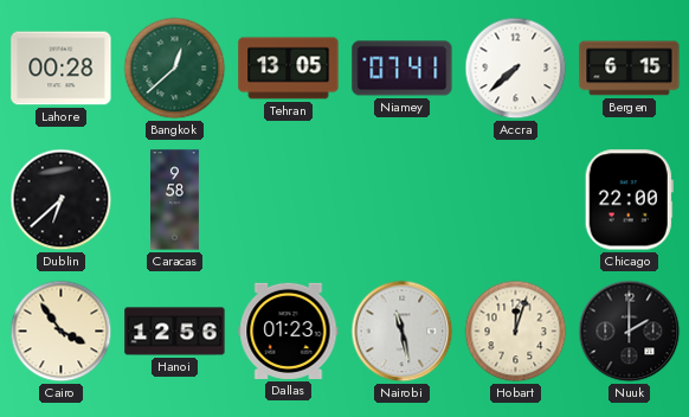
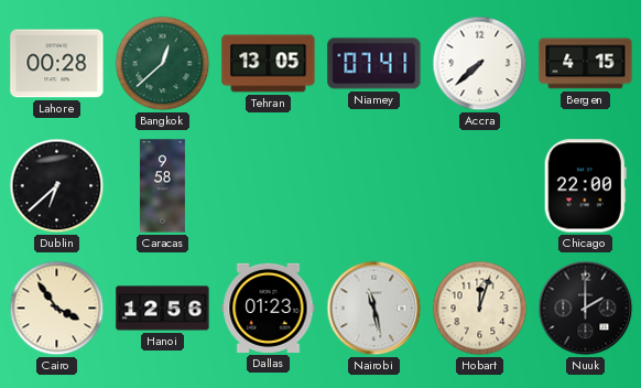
Bergen: 6:15 -> 4:15 (586, 64)
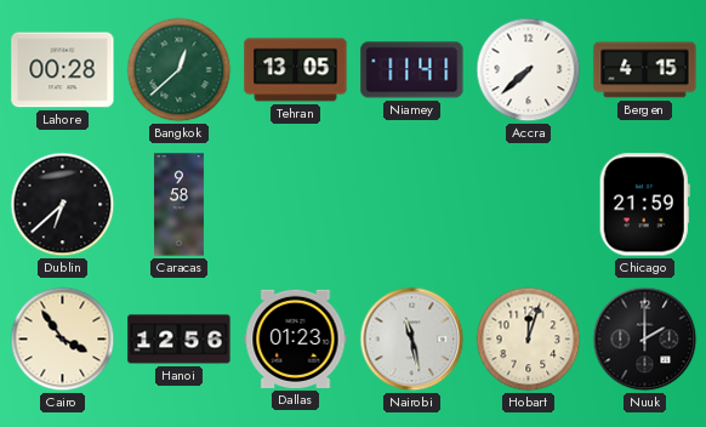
Niamey: 07:41 -> 11:41 (412, 70)
Chicago: 22:00 -> 21:59 (644, 205)
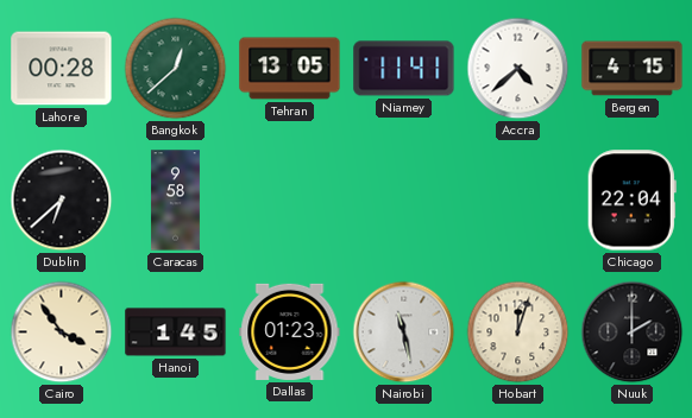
Accra: 7:38 -> 4:38 (518, 69)
Chicago: 21:59 -> 22:04 (631, 201)
Hanoi: 12:56 -> 1:45 (176, 332)
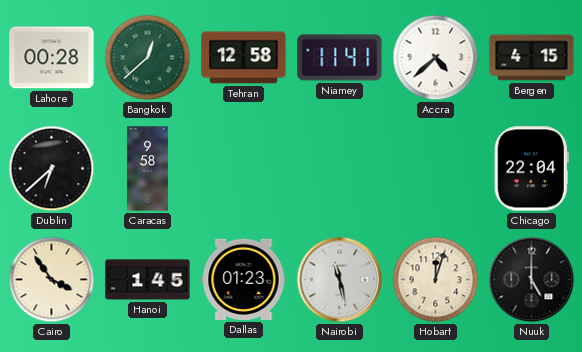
Tehran: 13:05 -> 12:58 (244, 58)
Nuuk: 2:00 -> 5:00 (532, 280)
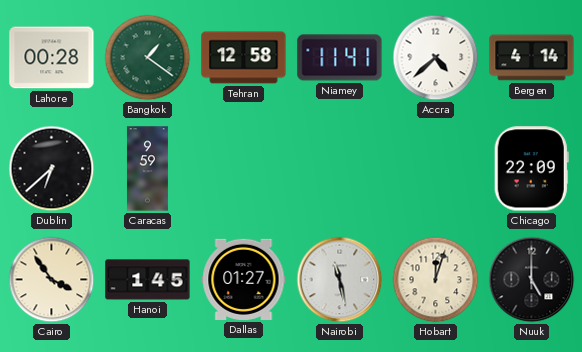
Bangkok: 12:38 -> 1:21 (148, 58)
Bergen: 4:15 -> 4:14 (532, 58)
Caracas: 9:58 -> 9:59 (147, 169)
Chicago: 22:04 -> 22:09 (531, 169)
Dallas: 01:23 -> 01:27 (244, 279)
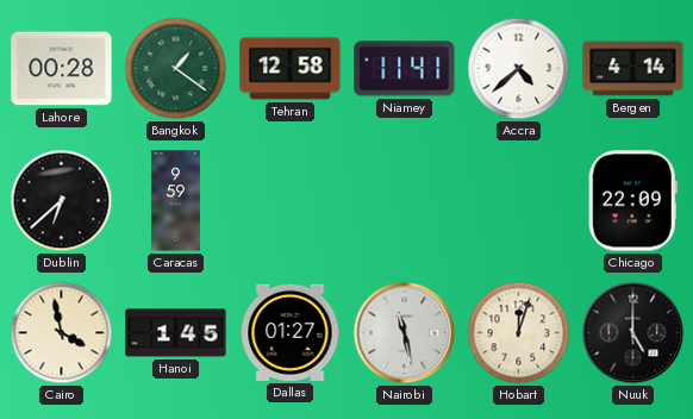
Cairo: 3:54 -> 3:58 (62, 333)
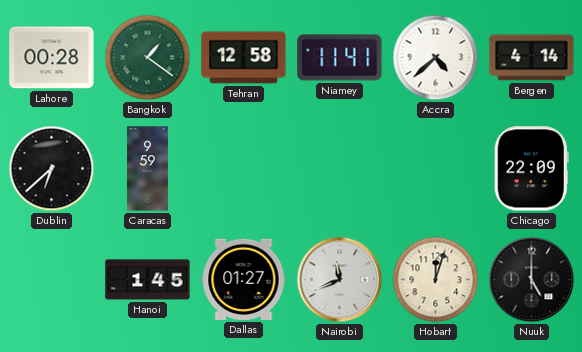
Cairo: 3:58 -> none (62, 333)
Nairobi: 11:28 -> 11:41 (340, 280)
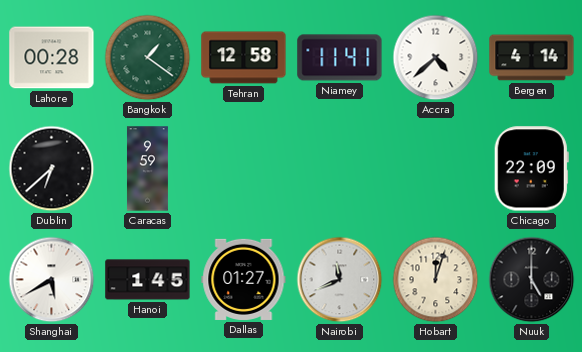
Shanghai: none -> 5:40 (52, 280)
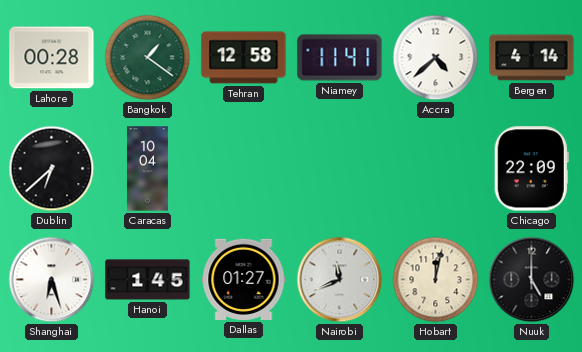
Caracas: 9:59 -> 10:04 (147, 169)
Shanghai: 5:40 -> 6:27 (52, 280)
Hobart: 12:03 -> 12:02 (436, 280)
